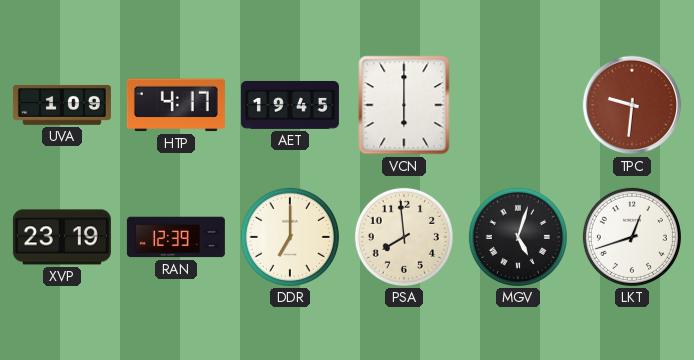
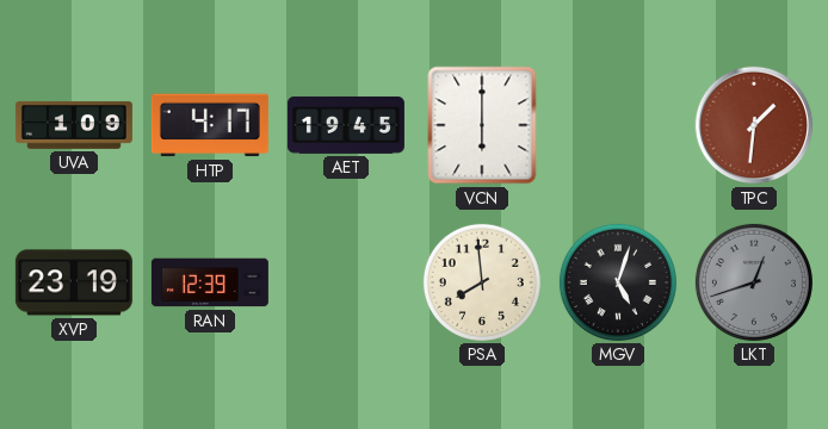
TPC: 9:31 -> 1:31 (754, 125)
DDR: 7:00 -> none (290, 237)
LKT dial: white -> grey (754, 282)
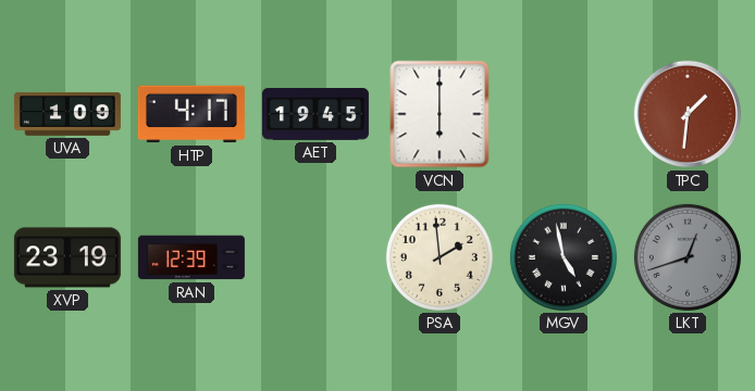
PSA: 7:59 -> 1:59 (440, 257)
MGV: 5:03 -> 4:58 (564, 257)
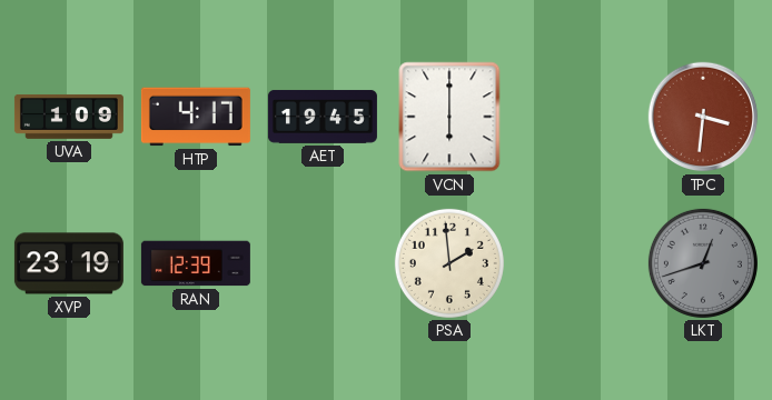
TPC: 1:31 -> 3:31 (703, 117)
MGV: 4:58 -> none (564, 257)
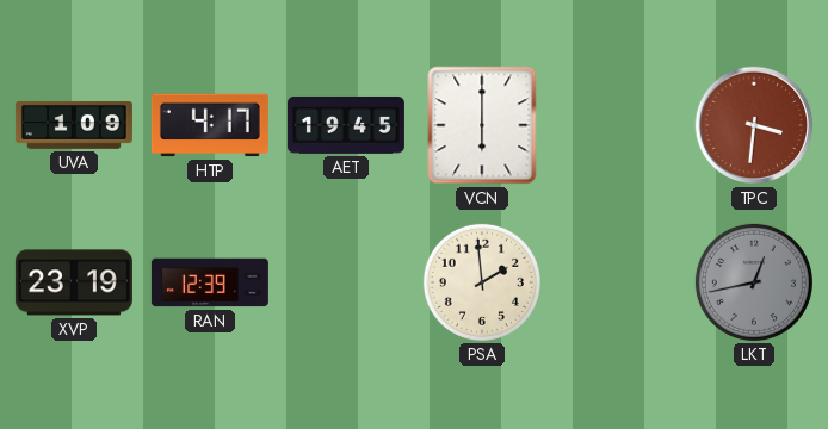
LKT: 12:42 -> 12:43 (754, 282)
